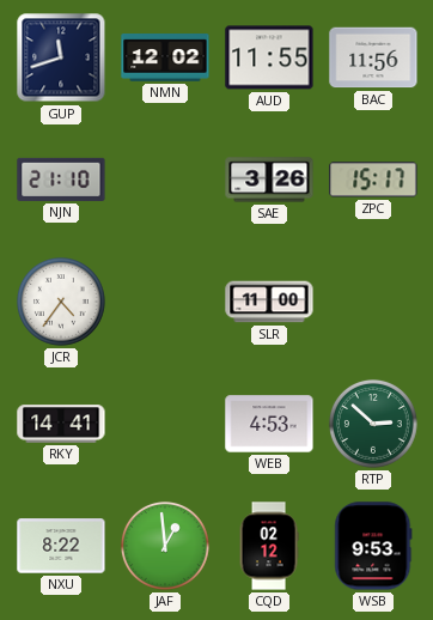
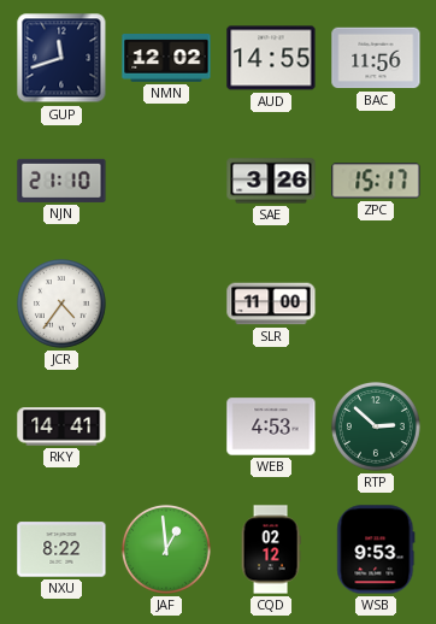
AUD: 11:55 -> 14:55 (271, 58)
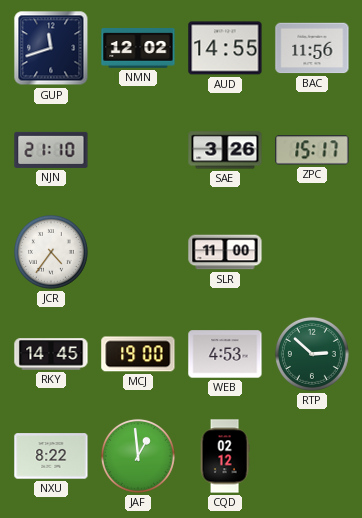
RKY: 14:41 -> 14:45 (51, 354)
MCJ: none -> 19:00 (138, 354)
WSB: 9:53 -> none (376, 549)
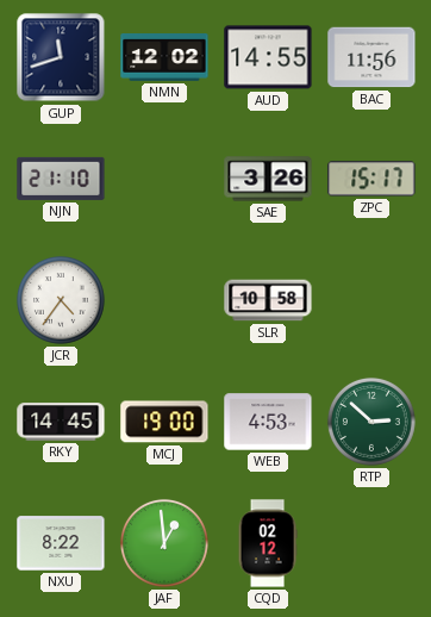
SLR: 11:00 -> 10:58 (268, 300)
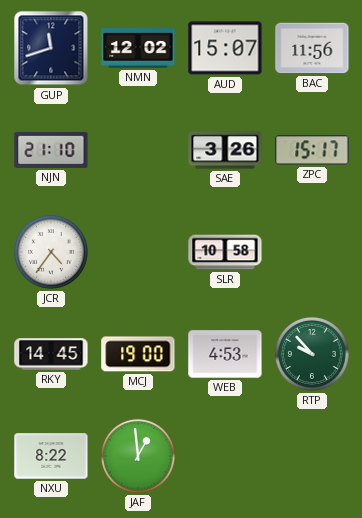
AUD: 14:55 -> 15:07 (225, 48)
RTP: 2:52 -> 9:53 (312, 354)
CQD: 02:12 -> none (268, 543)
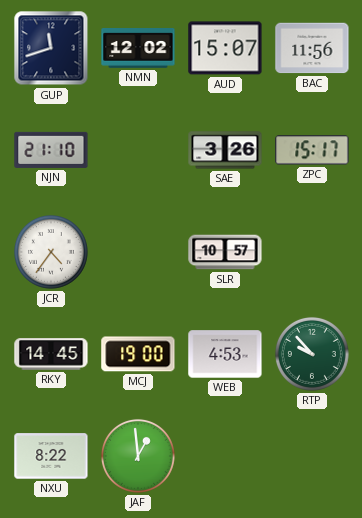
SLR: 10:58 -> 10:57 (225, 252)
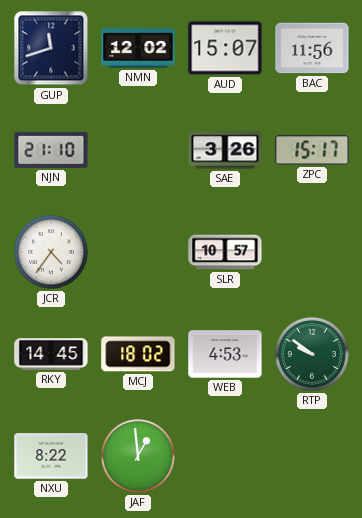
MCJ: 19:00 -> 18:02 (138, 354)
RTP: 9:53 -> 9:51 (312, 354)
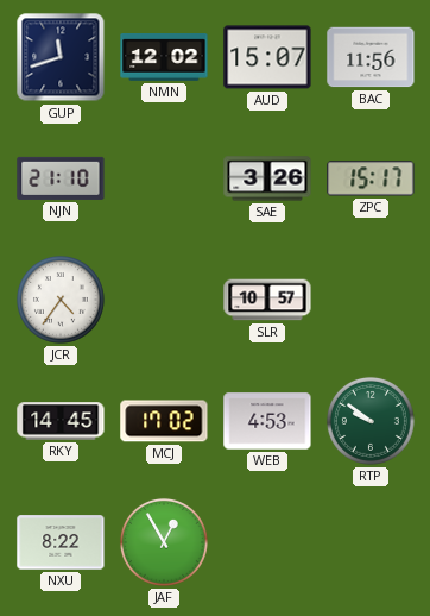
MCJ: 18:02 -> 17:02 (164, 421)
JAF: 12:59 -> 12:55 (164, 542)
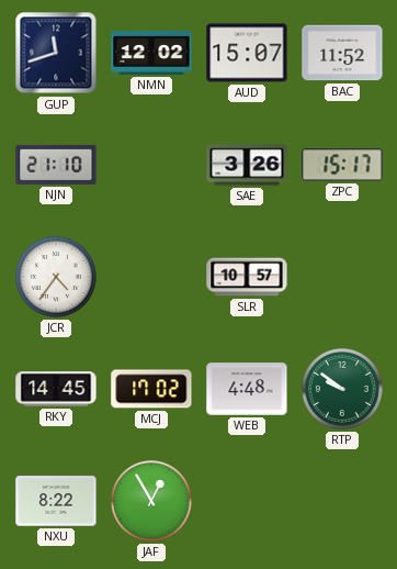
BAC: 11:56 -> 11:52 (342, 53)
WEB: 4:53 -> 4:48 (247, 389)
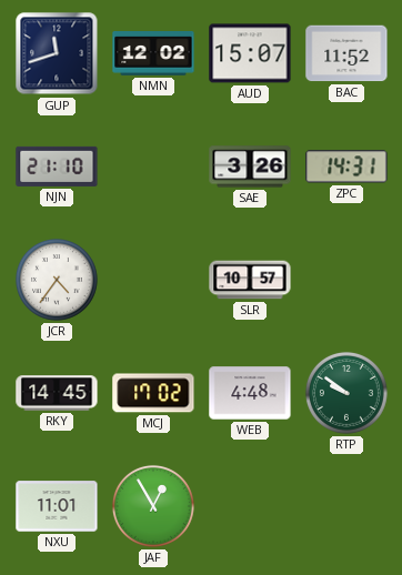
ZPC: 15:17 -> 14:31 (346, 167)
NXU: 8:22 -> 11:01 (57, 506)
